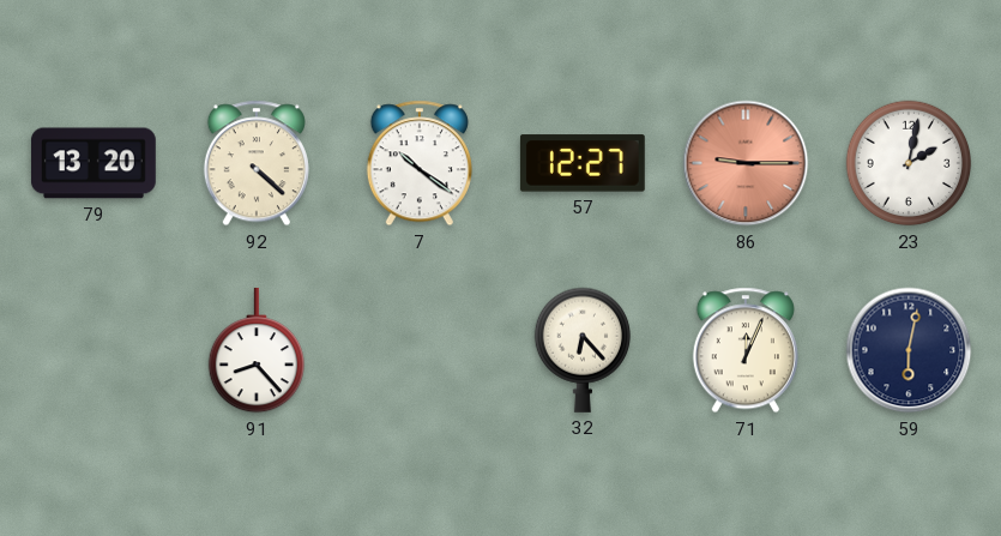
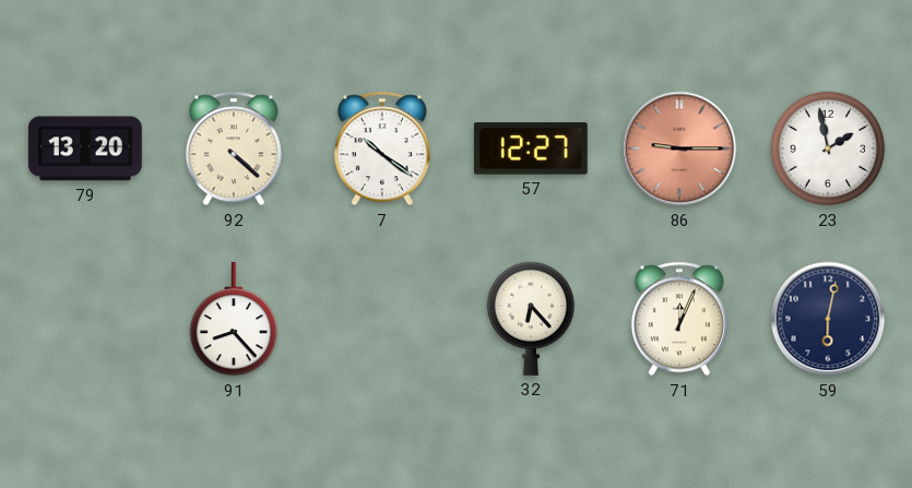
23: 2:02 -> 1:58 (828, 148)
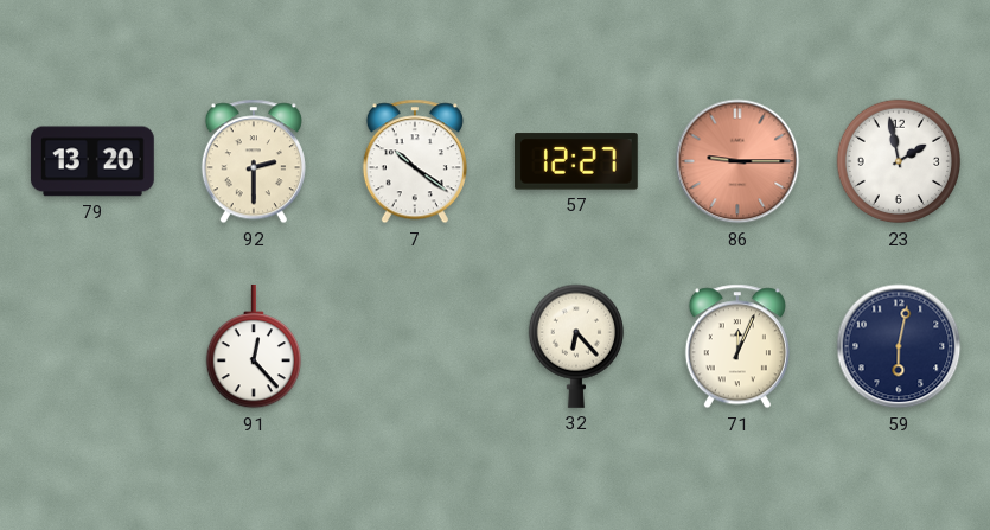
92: 4:22 -> 2:30 (254, 161)
91: 8:23 -> 12:23 (253, 346)
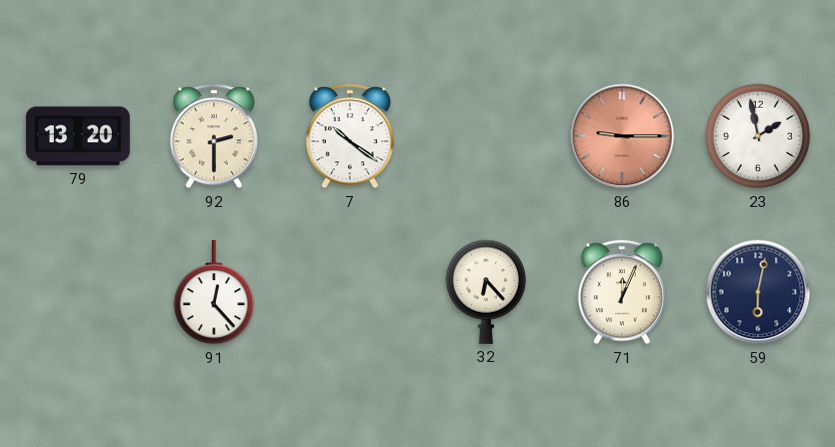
57: 12:27 -> none (576, 161)
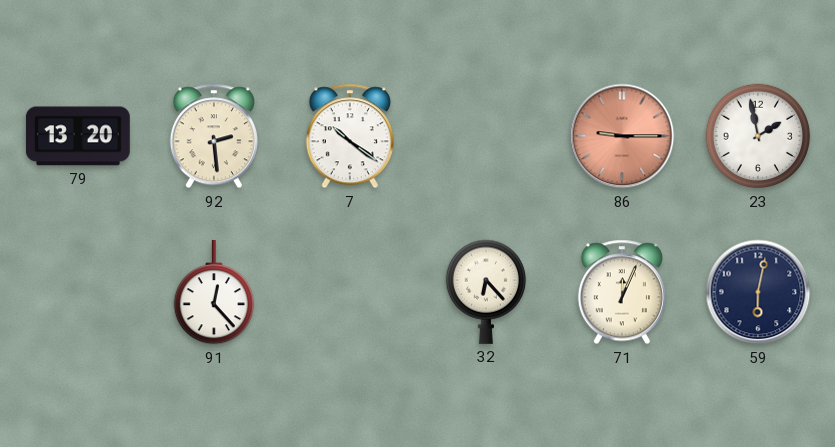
92: 2:30 -> 2:29 (214, 136)
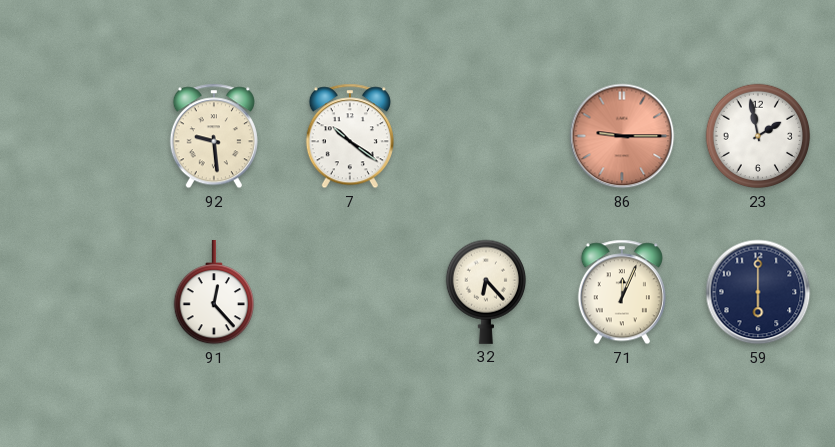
79: 13:20 -> none (78, 136)
92: 2:29 -> 9:29 (214, 136)
59: 6:02 -> 6:00 (758, 292)
